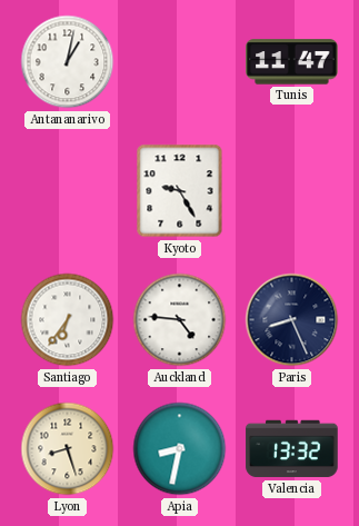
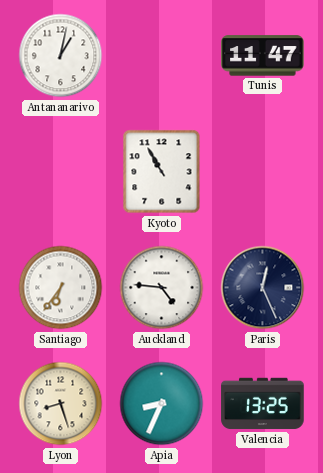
Kyoto: 9:25 -> 10:55 (162, 172)
Paris: 8:26 -> 12:26 (263, 288)
Apia: 8:32 -> 8:34 (162, 404)
Valencia: 13:32 -> 13:25 (263, 404)
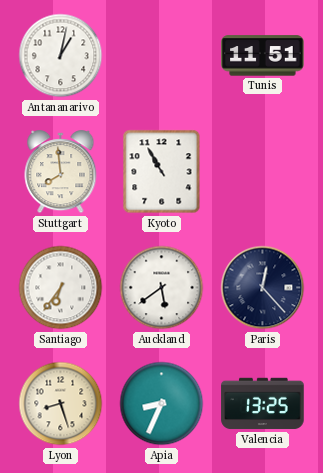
Tunis: 11:47 -> 11:51 (263, 56)
Stuttgart: none -> 7:59 (61, 172)
Auckland: 4:46 -> 5:39 (162, 288)
Paris: 12:26 -> 12:23 (263, 288)
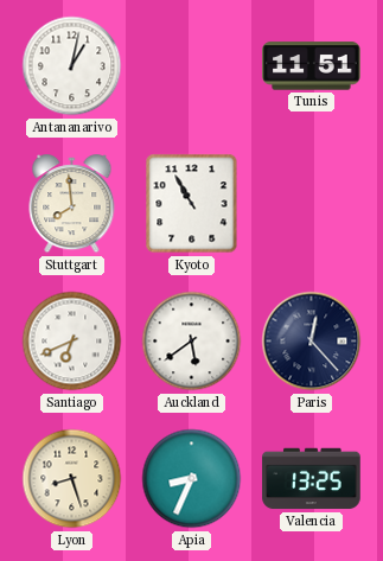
Santiago: 6:36 -> 6:41 (72, 342)
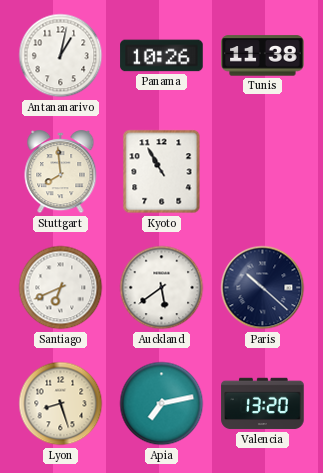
Panama: none -> 10:26 (162, 56)
Tunis: 11:51 -> 11:38 (263, 56)
Paris: 12:23 -> 10:22 (263, 288)
Apia: 8:34 -> 7:13 (162, 404)
Valencia: 13:25 -> 13:20 (263, 404)
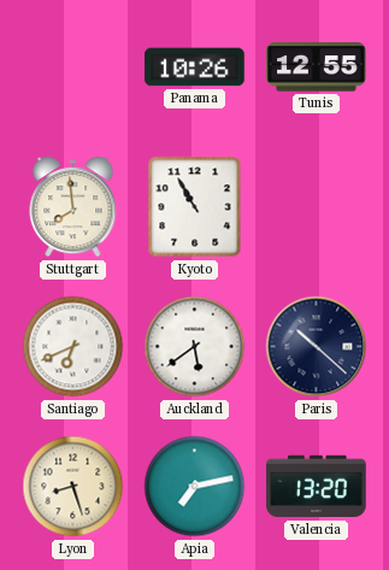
Antananarivo: 1:02 -> none (61, 56)
Tunis: 11:38 -> 12:55 (317, 67)
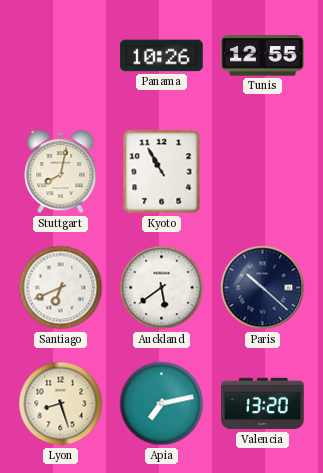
Stuttgart: 7:59 -> 8:02 (61, 172)
